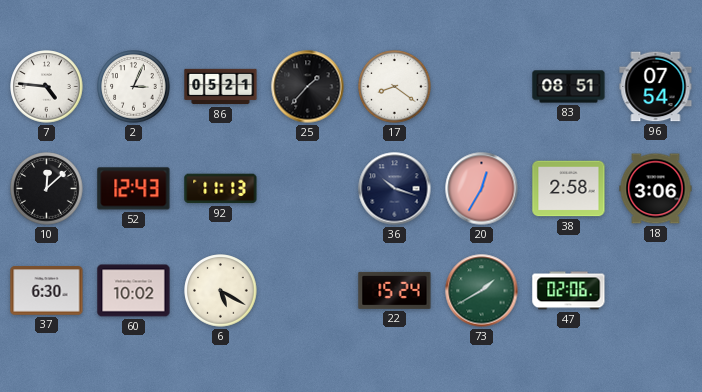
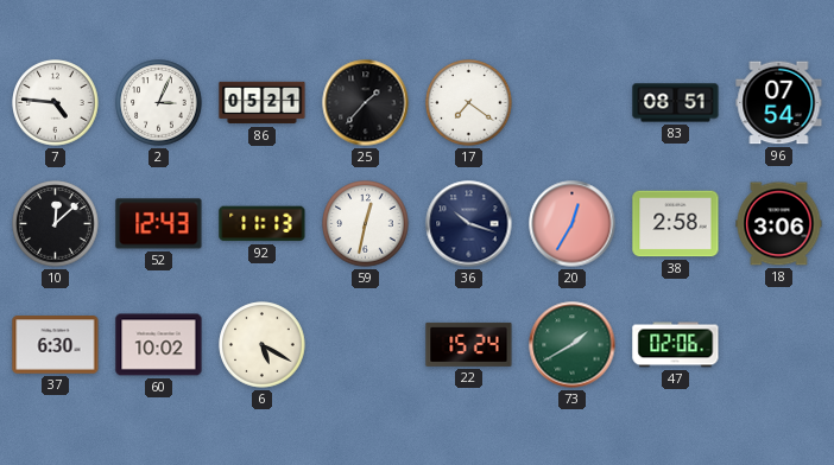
17: 8:21 -> 7:21 (469, 103)
59: none -> 12:32 (366, 224)
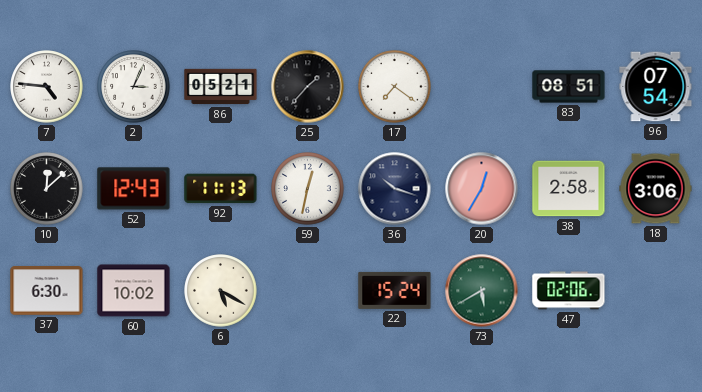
73: 1:40 -> 5:40 (482, 291)
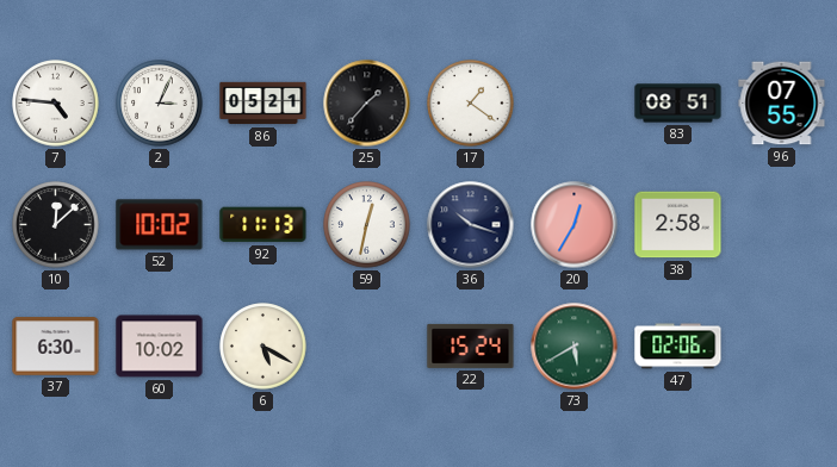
17: 7:21 -> 1:21 (471, 104)
96: 07:54 -> 07:55 (782, 104)
52: 12:43 -> 10:02 (160, 225)
18: 3:06 -> none (656, 189)
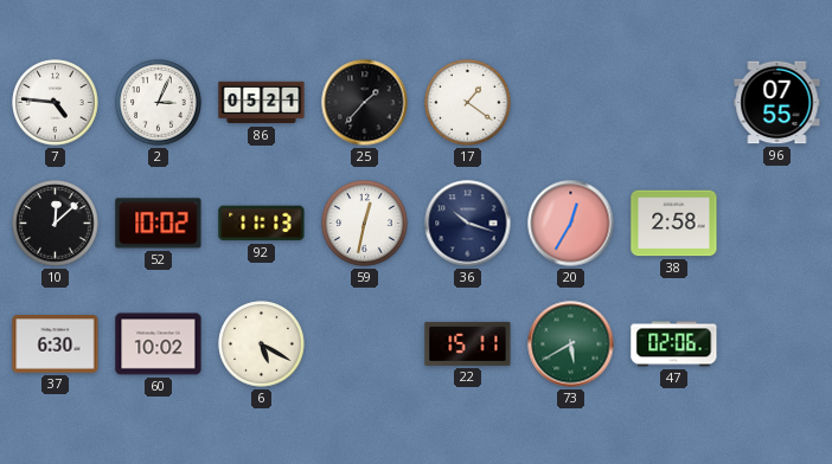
83: 08:51 -> none (678, 104)
22: 15:24 -> 15:11 (468, 343)
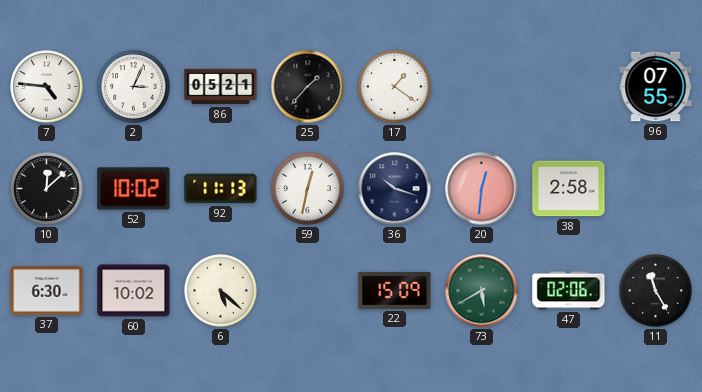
20: 12:35 -> 12:31 (482, 189)
6: 5:20 -> 5:22 (221, 291)
22: 15:11 -> 15:09 (395, 290)
11: none -> 11:25 (656, 291)
